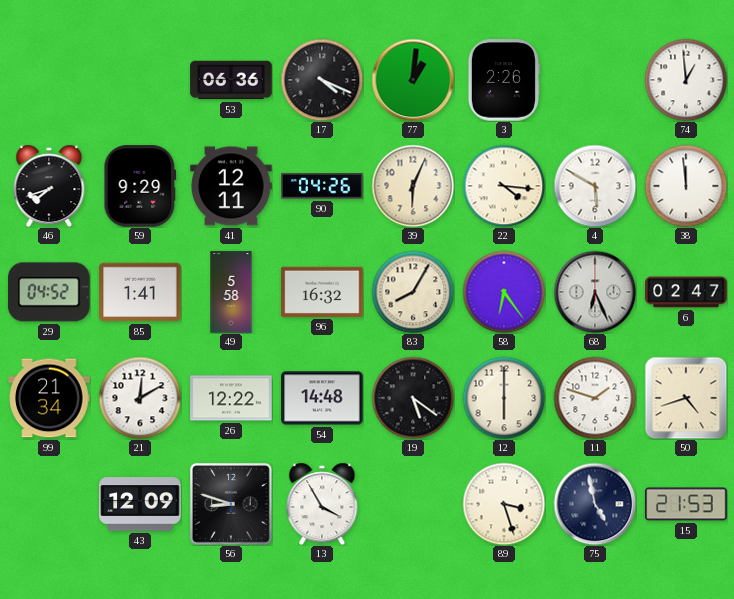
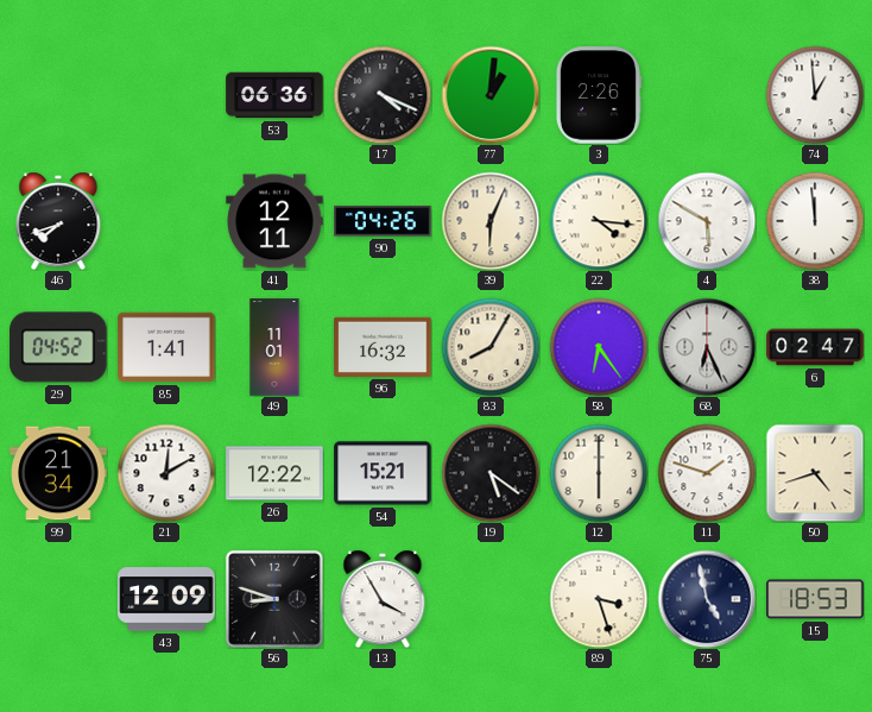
59: 9:29 -> none (140, 186)
49: 5:58 -> 11:01 (274, 347)
54: 14:48 -> 15:21 (383, 473)
15: 21:53 -> 18:53 (815, 599)
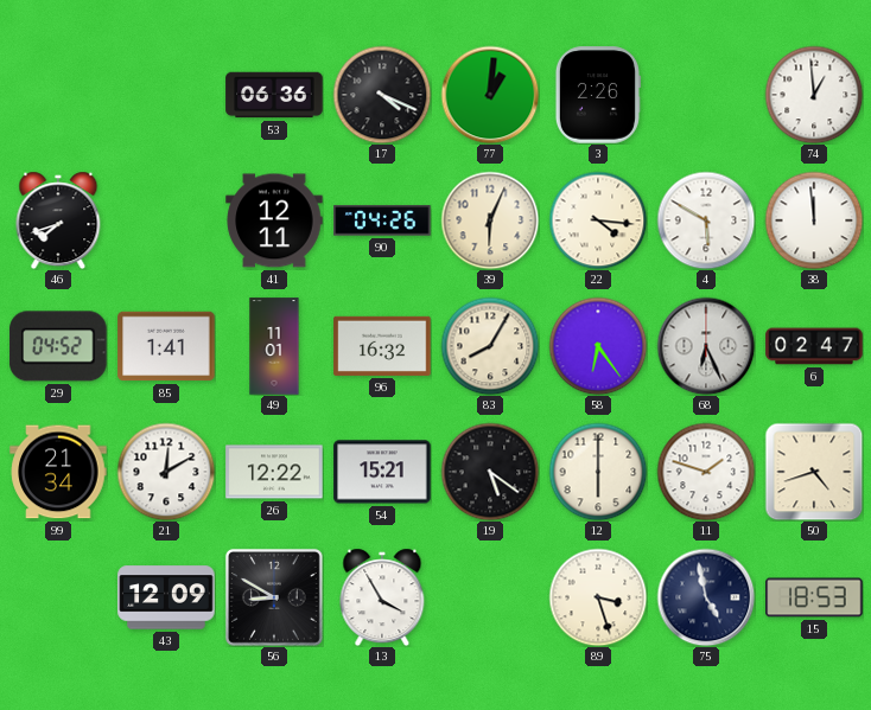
56: 8:48 -> 8:50 (274, 597)
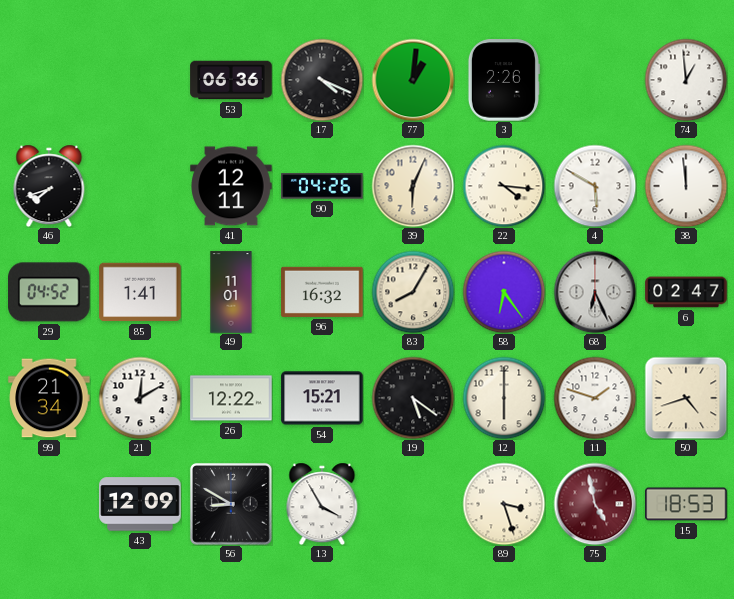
75 dial: navy -> burgundy (595, 504)
